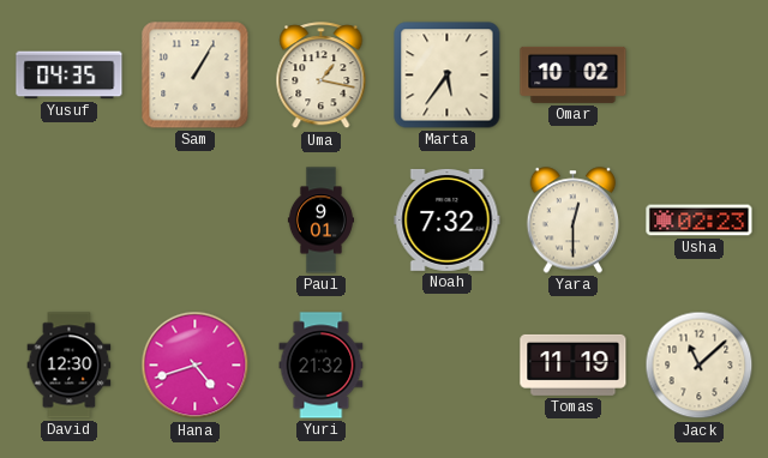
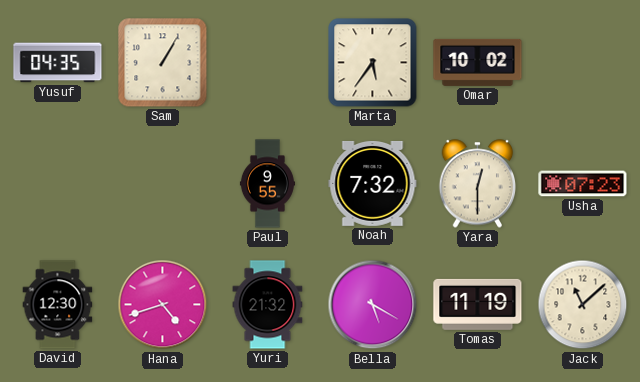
Uma: 1:17 -> none (322, 76)
Paul: 9:01 -> 9:55 (267, 184)
Usha: 02:23 -> 07:23 (583, 184)
Bella: none -> 5:20 (373, 305)
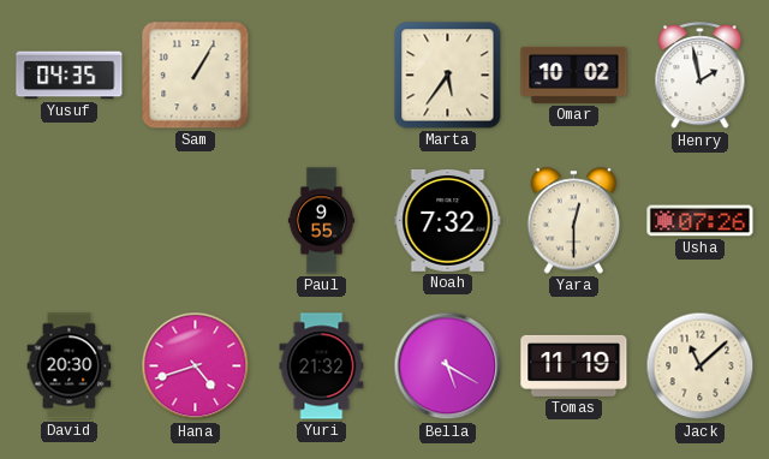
Henry: none -> 1:58 (701, 76)
Usha: 07:23 -> 07:26 (701, 221)
David: 12:30 -> 20:30 (70, 366)
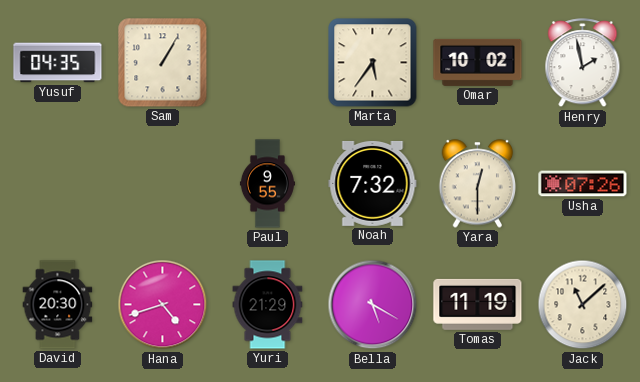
Yuri: 21:32 -> 21:29 (268, 305)
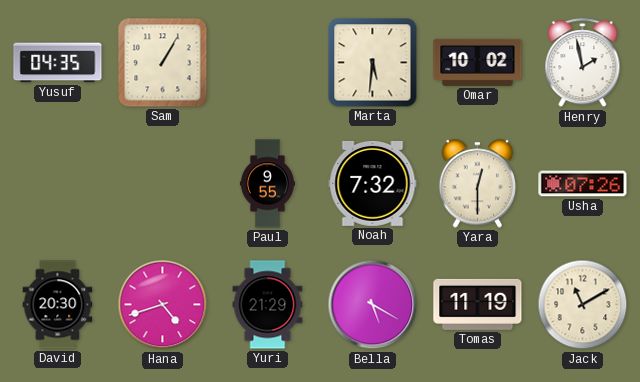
Marta: 5:36 -> 5:31 (373, 63)
Jack: 11:08 -> 11:10 (583, 305)
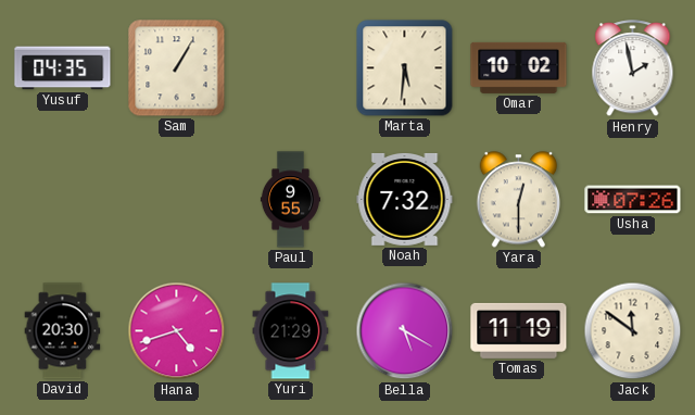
Jack: 11:10 -> 11:51 (633, 331)
